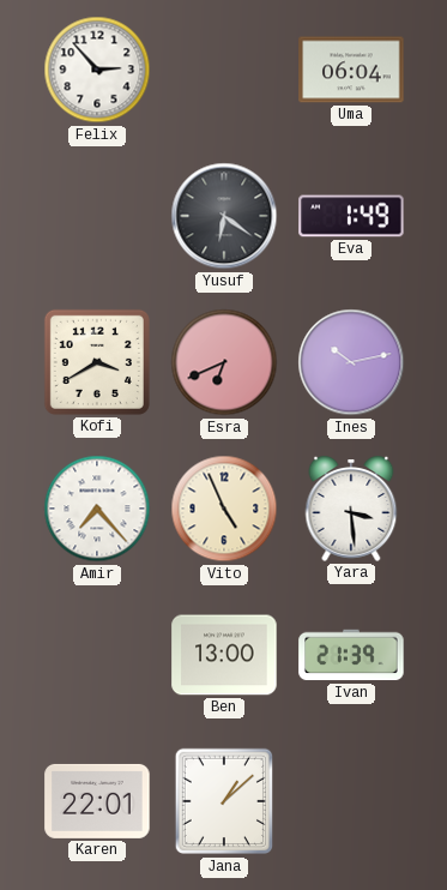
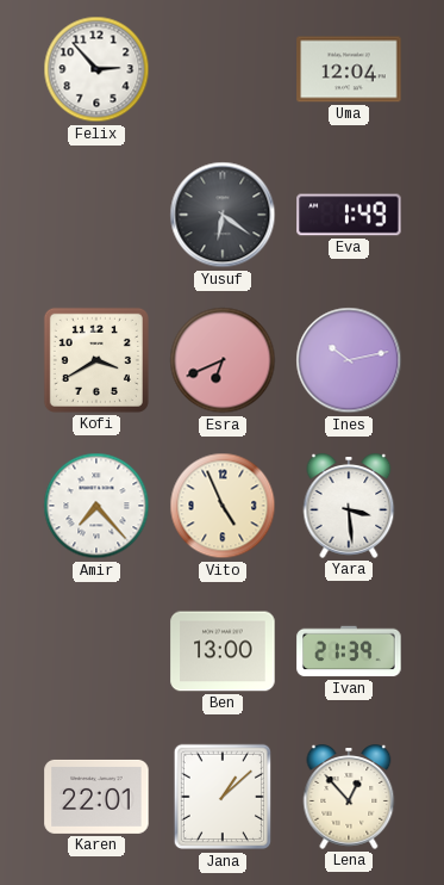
Uma: 06:04 -> 12:04 (349, 69)
Lena: none -> 12:53 (349, 797)
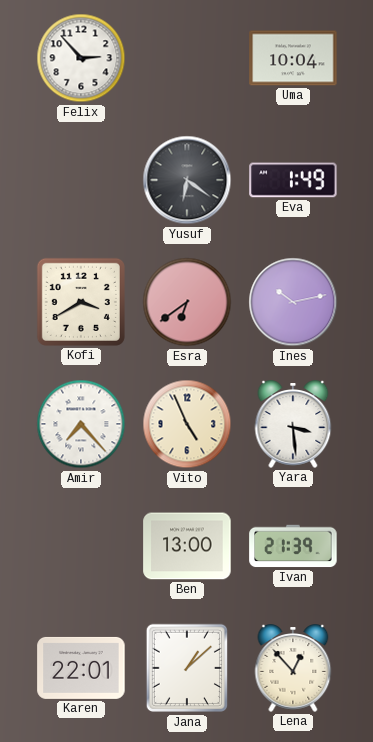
Uma: 12:04 -> 10:04 (293, 58)
Esra: 6:41 -> 6:39 (187, 302)
